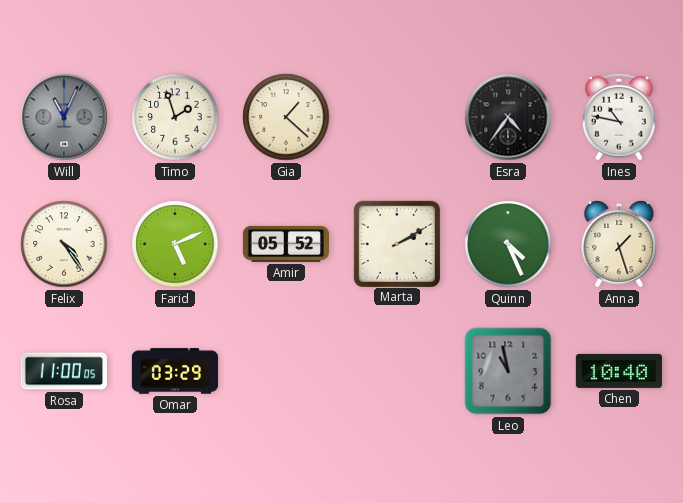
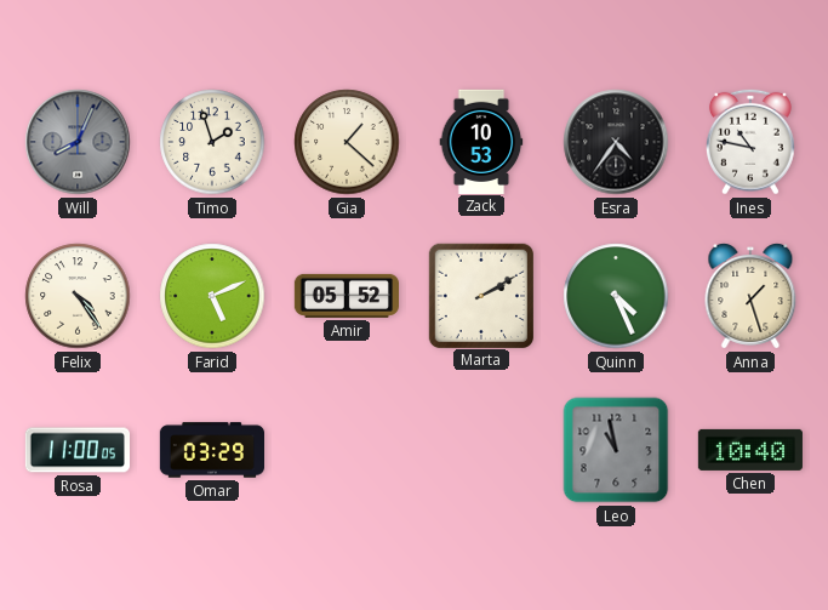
Will: 11:04 -> 8:04 (78, 142)
Zack: none -> 10:53 (481, 141)
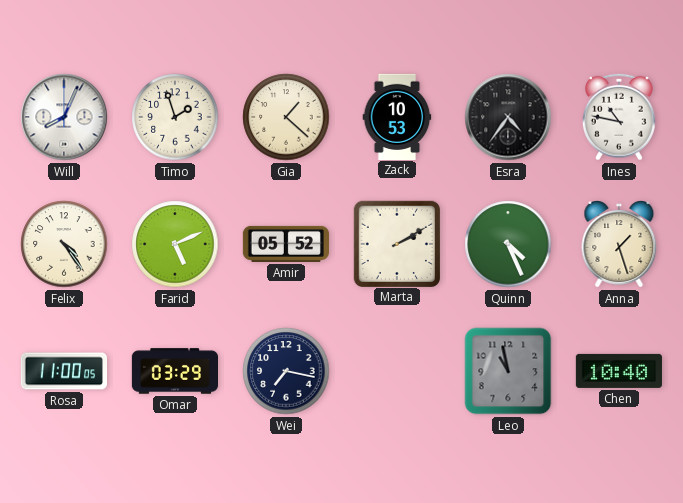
Will dial: grey -> white (64, 117)
Wei: none -> 7:17 (286, 371)
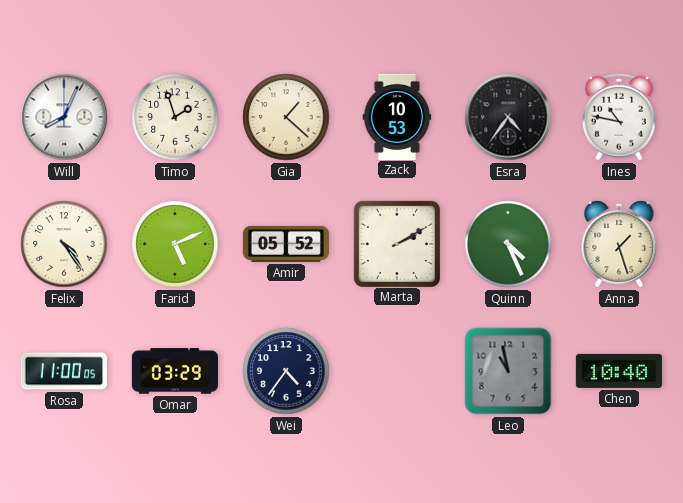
Wei: 7:17 -> 4:36 (286, 371)
